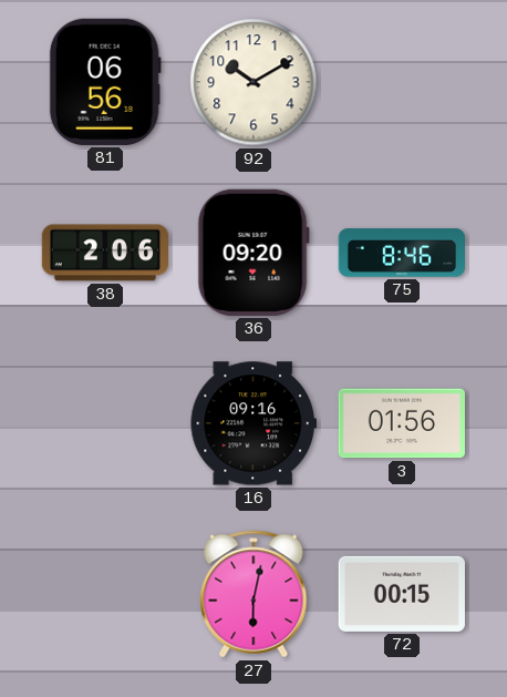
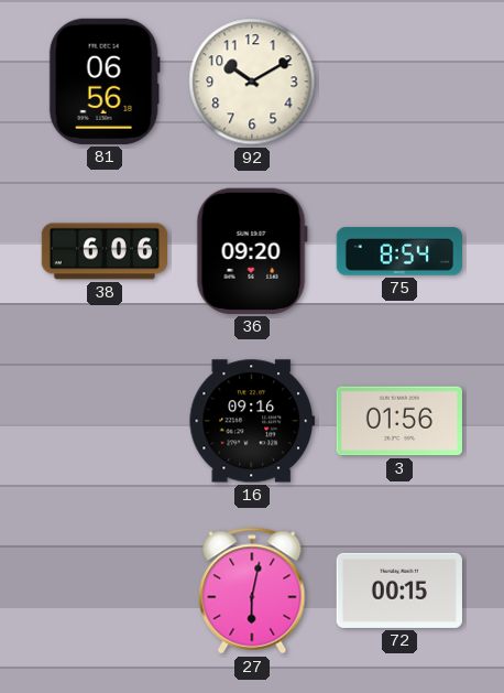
38: 2:06 -> 6:06 (103, 251)
75: 8:46 -> 8:54 (398, 251)
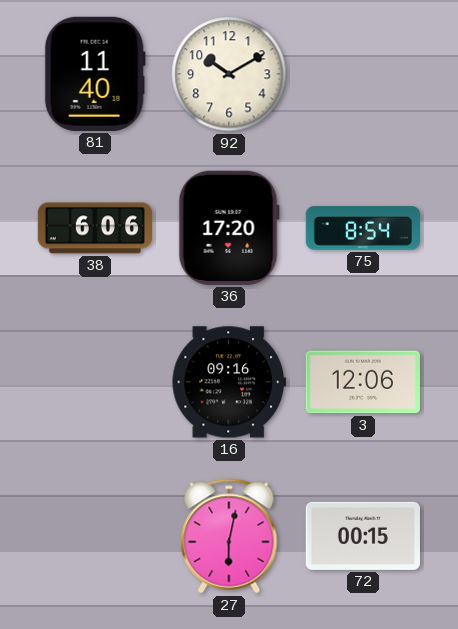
81: 06:56 -> 11:40 (95, 74)
36: 09:20 -> 17:20 (229, 228)
3: 01:56 -> 12:06 (363, 382)
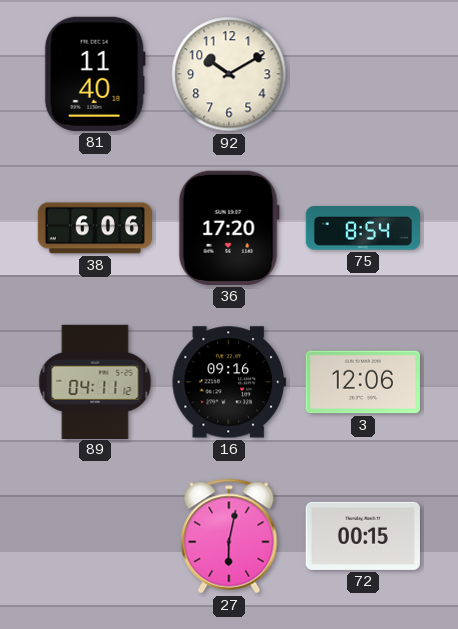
89: none -> 04:11 (95, 381)
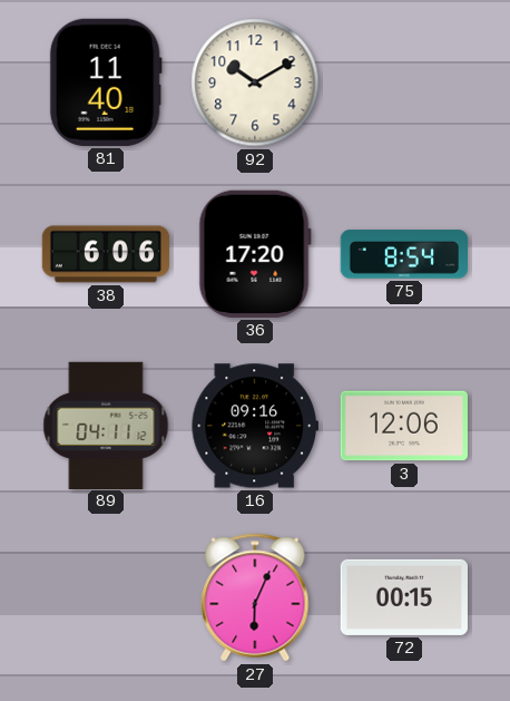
27: 6:02 -> 6:04 (255, 597)
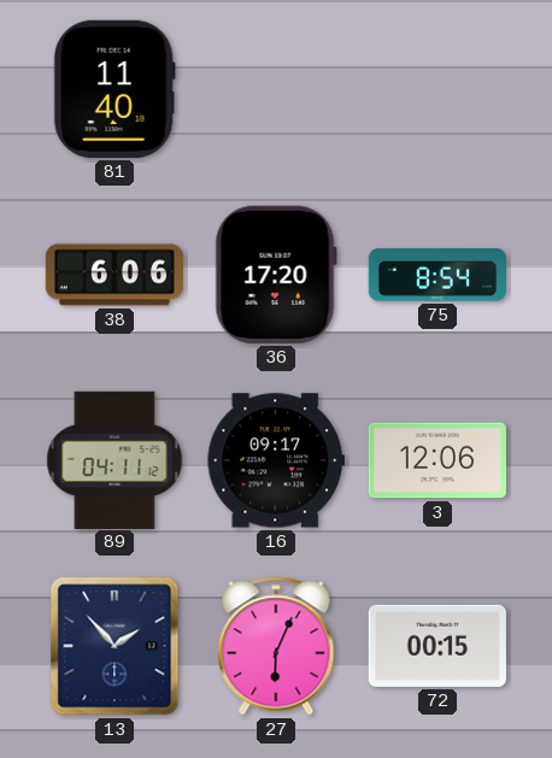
92: 10:10 -> none (255, 82)
16: 09:16 -> 09:17 (276, 460)
13: none -> 1:53 (114, 646)
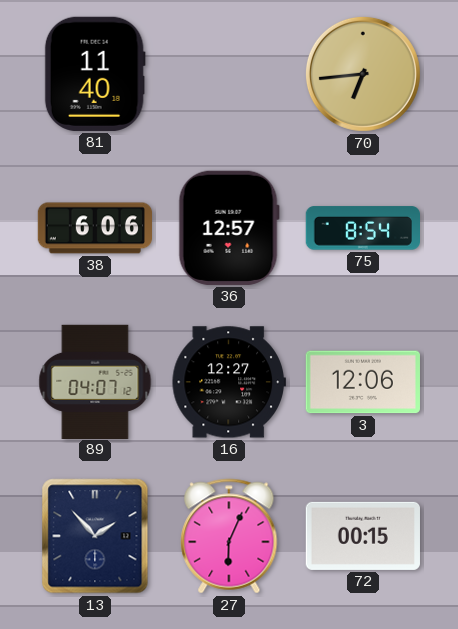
70: none -> 6:44 (363, 74)
36: 17:20 -> 12:57 (229, 228)
89: 04:11 -> 04:07 (95, 381)
16: 09:17 -> 12:27 (229, 382)
